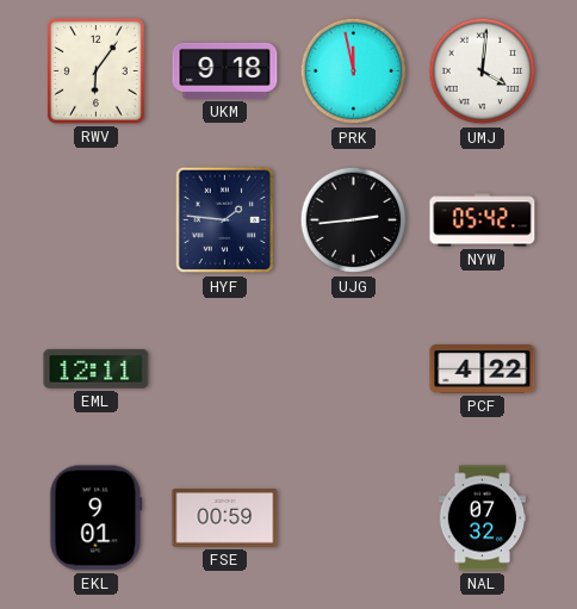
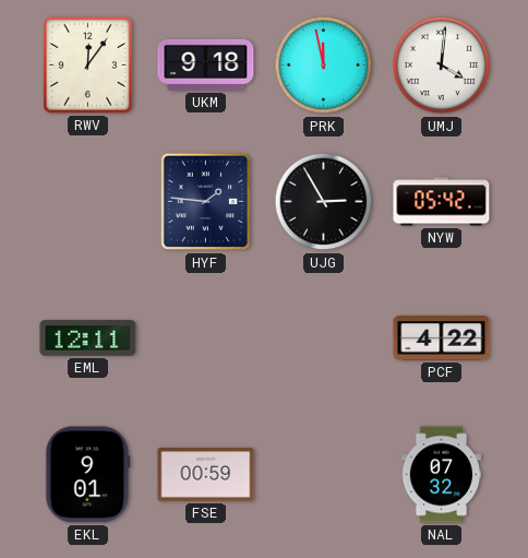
RWV: 6:06 -> 12:06 (88, 66)
UJG: 2:44 -> 2:55 (324, 202)
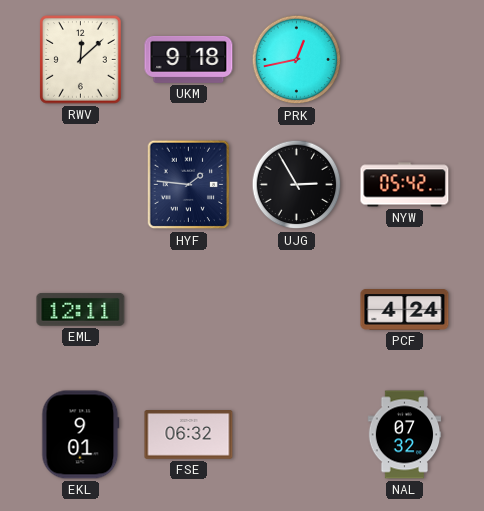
RWV: 12:06 -> 12:08 (81, 60)
PRK: 11:58 -> 12:43 (297, 60)
UMJ: 4:01 -> none (442, 66)
PCF: 4:22 -> 4:24 (405, 310)
FSE: 00:59 -> 06:32 (189, 435)
